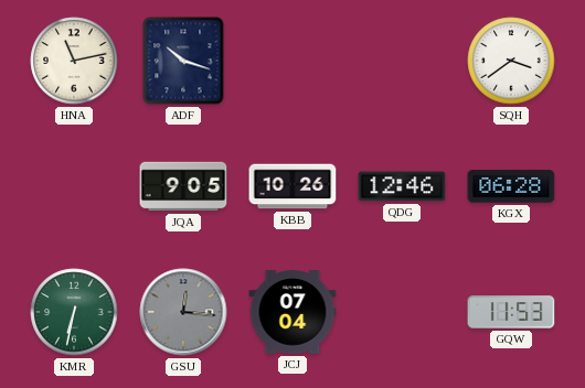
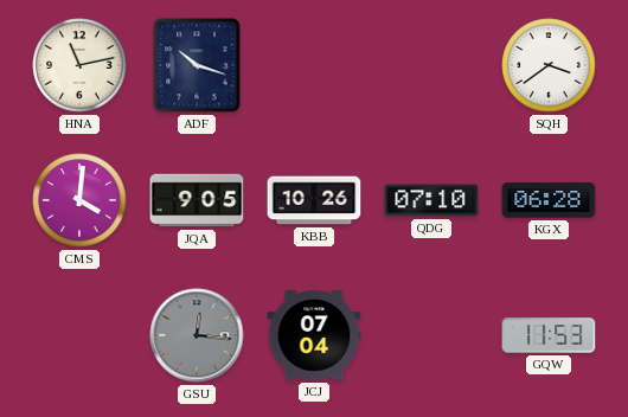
CMS: none -> 4:01 (79, 200)
QDG: 12:46 -> 07:10 (431, 200)
KMR: 6:32 -> none (74, 312)
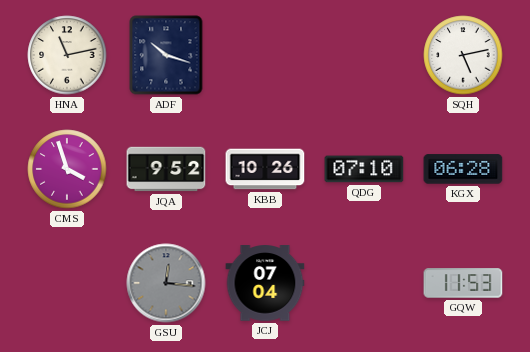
SQH: 3:39 -> 5:13 (463, 55)
CMS: 4:01 -> 3:57 (67, 169)
JQA: 9:05 -> 9:52 (166, 169)
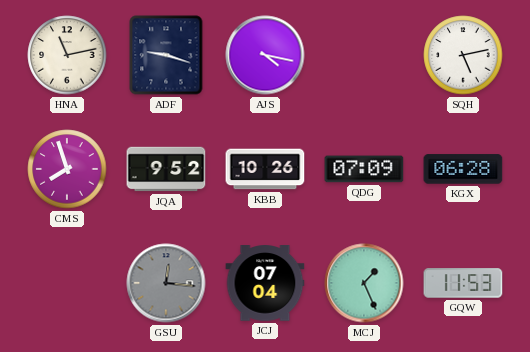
ADF: 10:18 -> 9:18 (166, 55)
AJS: none -> 4:17 (265, 55)
CMS: 3:57 -> 7:57 (67, 169)
QDG: 07:10 -> 07:09 (364, 169)
MCJ: none -> 1:26 (364, 283)
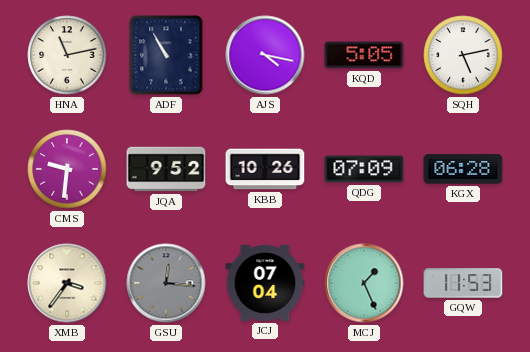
ADF: 9:18 -> 10:55 (166, 55)
KQD: none -> 5:05 (364, 55)
CMS: 7:57 -> 9:31 (67, 169)
XMB: none -> 3:36 (67, 283)
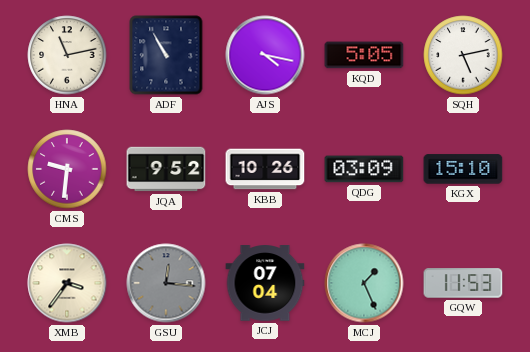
QDG: 07:09 -> 03:09 (364, 169)
KGX: 06:28 -> 15:10 (463, 169)
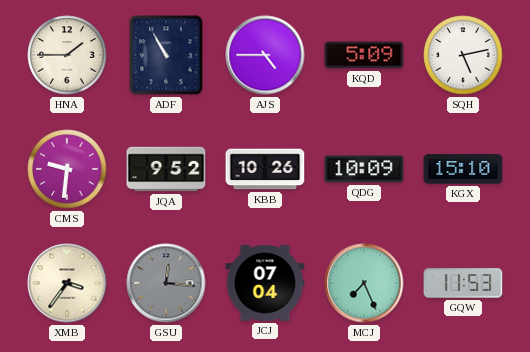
HNA: 11:13 -> 1:45 (67, 55)
AJS: 4:17 -> 4:45 (265, 55)
KQD: 5:05 -> 5:09 (364, 55)
QDG: 03:09 -> 10:09 (364, 169)
MCJ: 1:26 -> 7:26 (364, 283)
